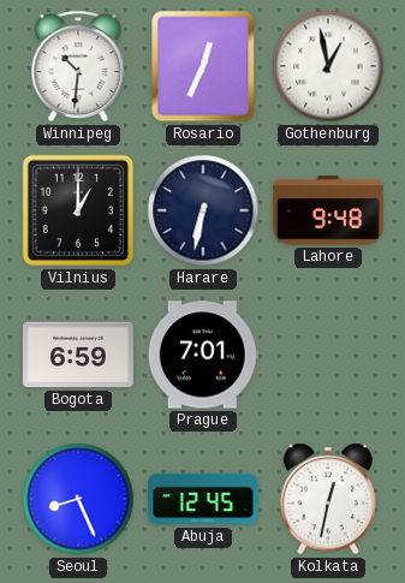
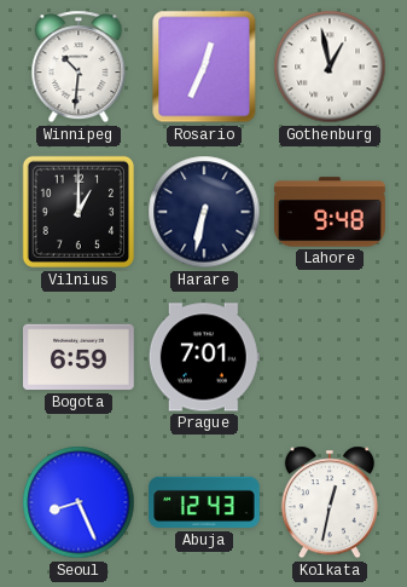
Abuja: 12:45 -> 12:43 (204, 502)
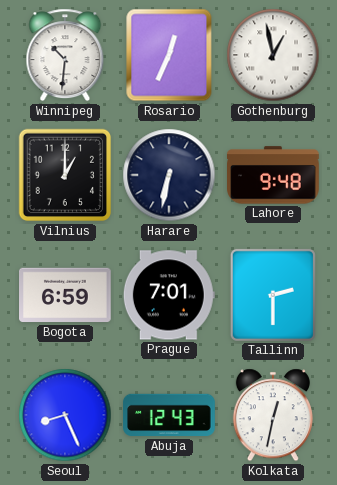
Tallinn: none -> 2:30 (273, 295)
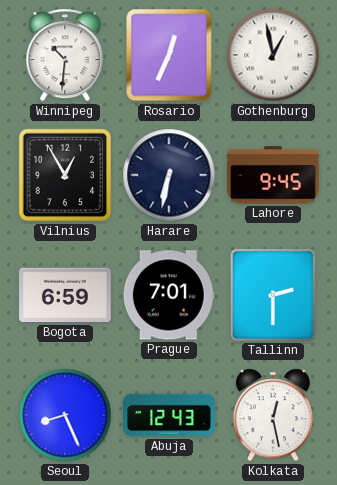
Vilnius: 1:00 -> 12:55 (65, 175)
Lahore: 9:48 -> 9:45 (274, 175)
Kolkata: 12:32 -> 12:28 (273, 415)
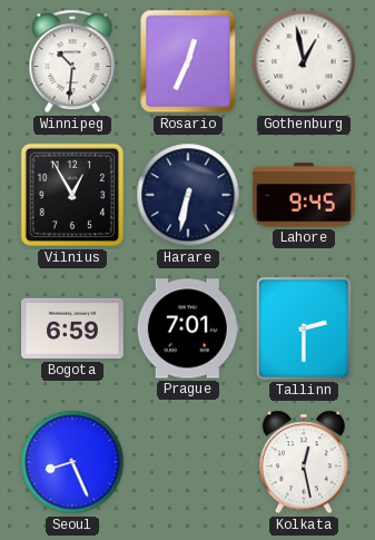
Abuja: 12:43 -> none (169, 415)
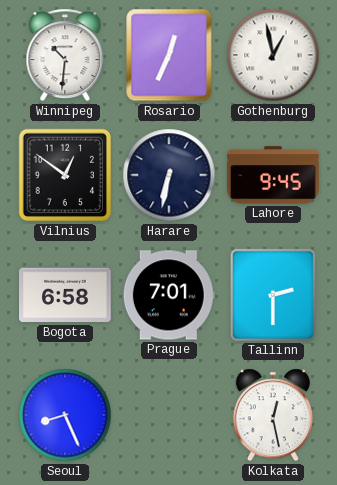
Vilnius: 12:55 -> 12:51 (65, 175)
Bogota: 6:59 -> 6:58 (65, 295)
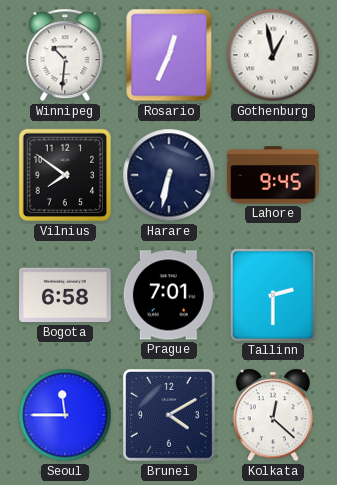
Vilnius: 12:51 -> 7:51 (65, 175)
Seoul: 8:26 -> 11:45 (65, 415)
Brunei: none -> 4:10 (169, 415)
Kolkata: 12:28 -> 12:22 (273, 415)
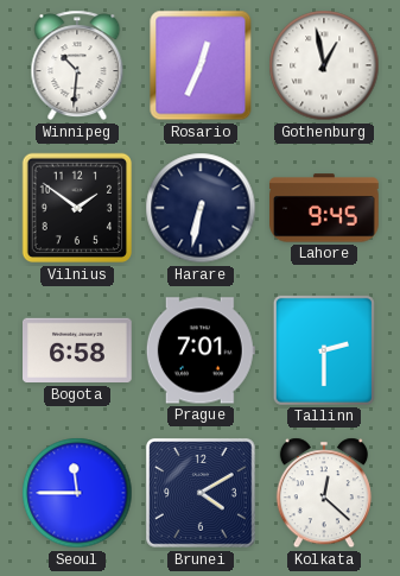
Vilnius: 7:51 -> 1:51 (77, 208)
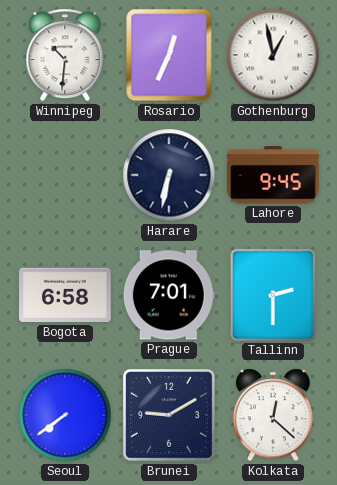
Vilnius: 1:51 -> none (77, 208)
Seoul: 11:45 -> 7:39 (65, 415)
Brunei: 4:10 -> 9:10 (169, 415)
